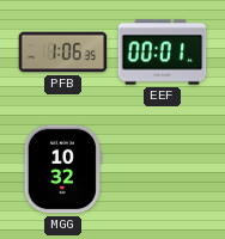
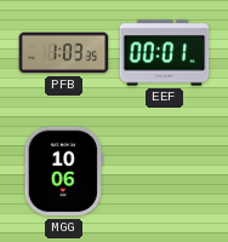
PFB: 1:06 -> 1:03 (64, 53)
MGG: 10:32 -> 10:06 (63, 172)
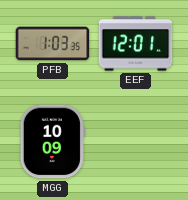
EEF: 00:01 -> 12:01 (136, 44)
MGG: 10:06 -> 10:09 (52, 142)
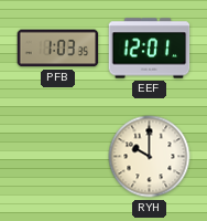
MGG: 10:09 -> none (52, 142)
RYH: none -> 10:00 (150, 157)
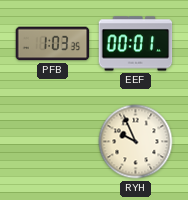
EEF: 12:01 -> 00:01 (136, 44)
RYH: 10:00 -> 9:56 (136, 142)
